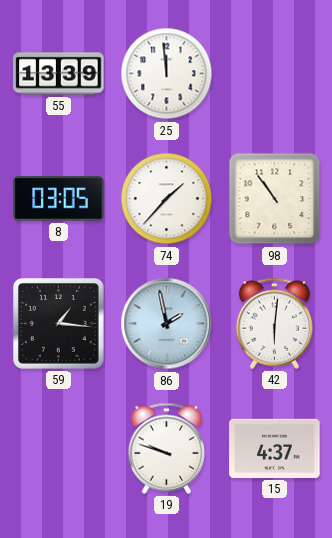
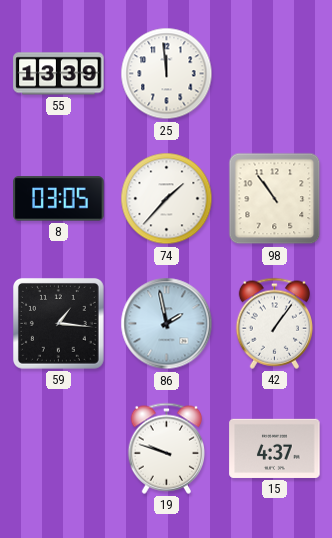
42: 6:01 -> 1:06 (275, 323)
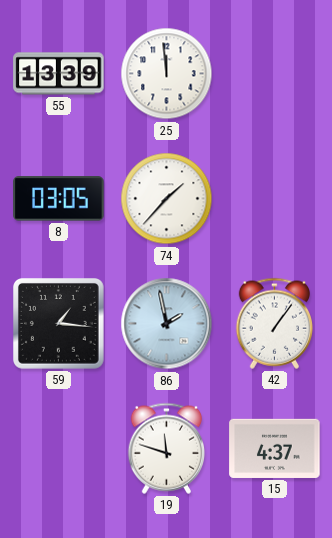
98: 10:54 -> none (275, 199)
19: 9:48 -> 11:48 (167, 448)
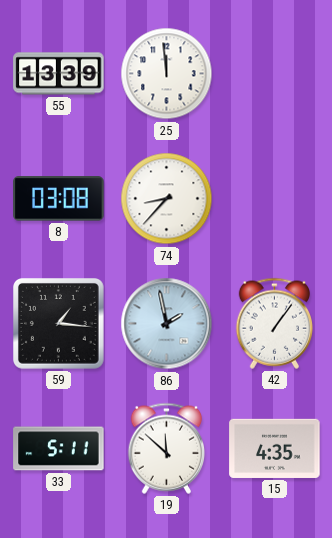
8: 03:05 -> 03:08 (59, 199)
74: 1:37 -> 8:37 (167, 199)
33: none -> 5:11 (59, 449)
19: 11:48 -> 11:52 (167, 448)
15: 4:37 -> 4:35 (275, 448)
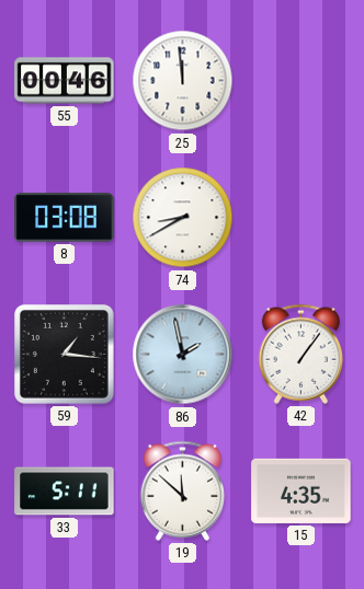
55: 13:39 -> 00:46 (65, 81)
74: 8:37 -> 8:40 (183, 218)
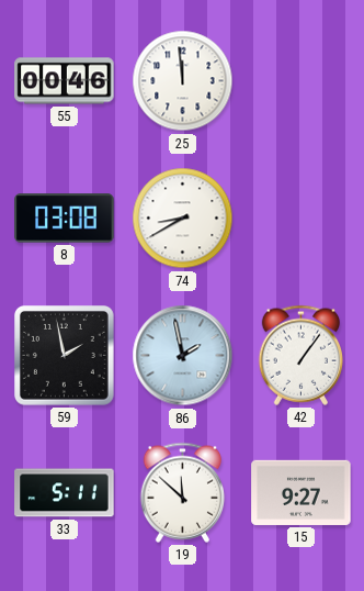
59: 1:16 -> 1:58 (65, 356)
15: 4:35 -> 9:27 (302, 492)
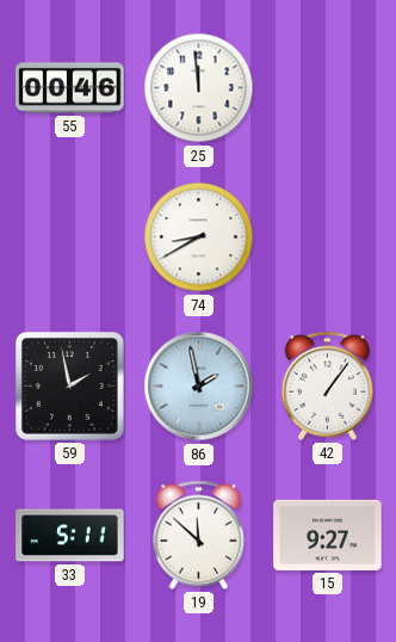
8: 03:08 -> none (65, 219)
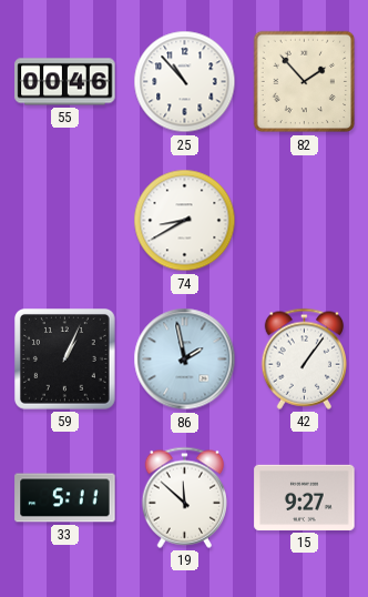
25: 11:59 -> 10:53 (185, 82)
82: none -> 1:53 (305, 82)
59: 1:58 -> 1:04 (65, 360)
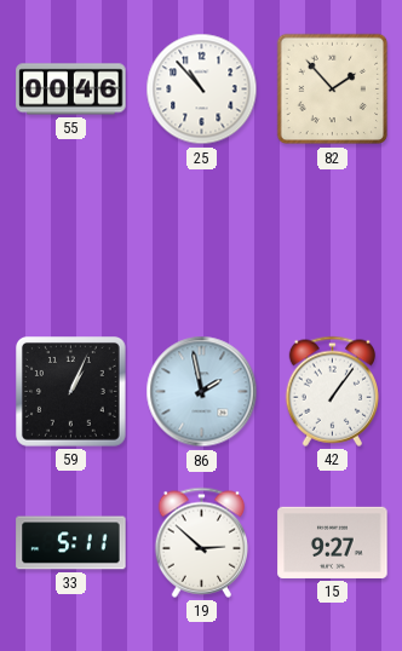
74: 8:40 -> none (185, 221)
19: 11:52 -> 2:52 (202, 542)
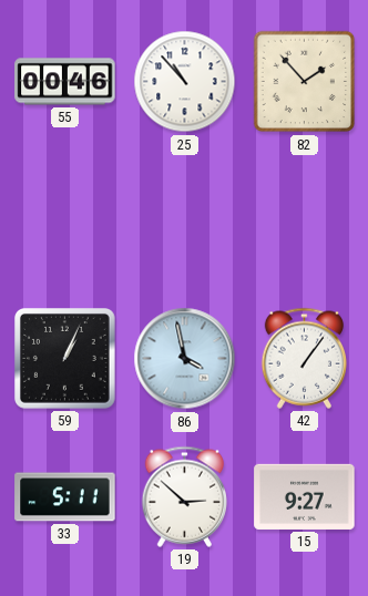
86: 1:58 -> 3:58 (185, 359)
